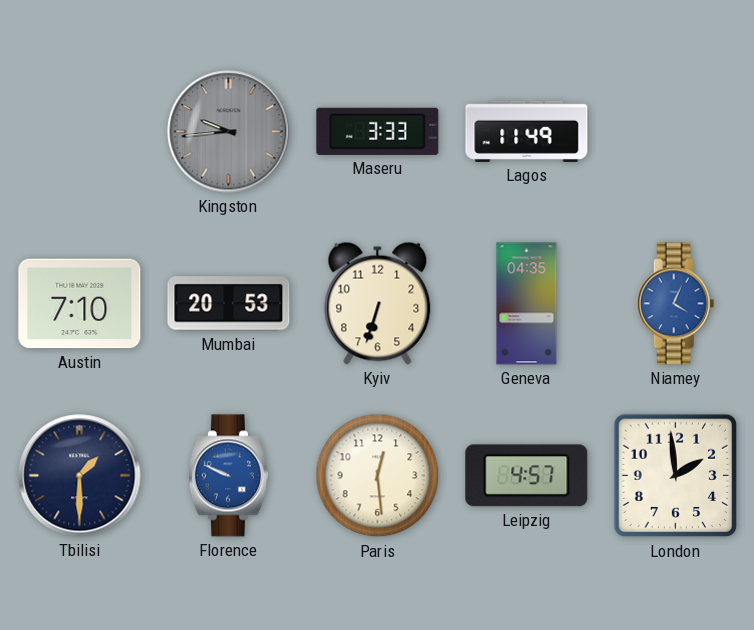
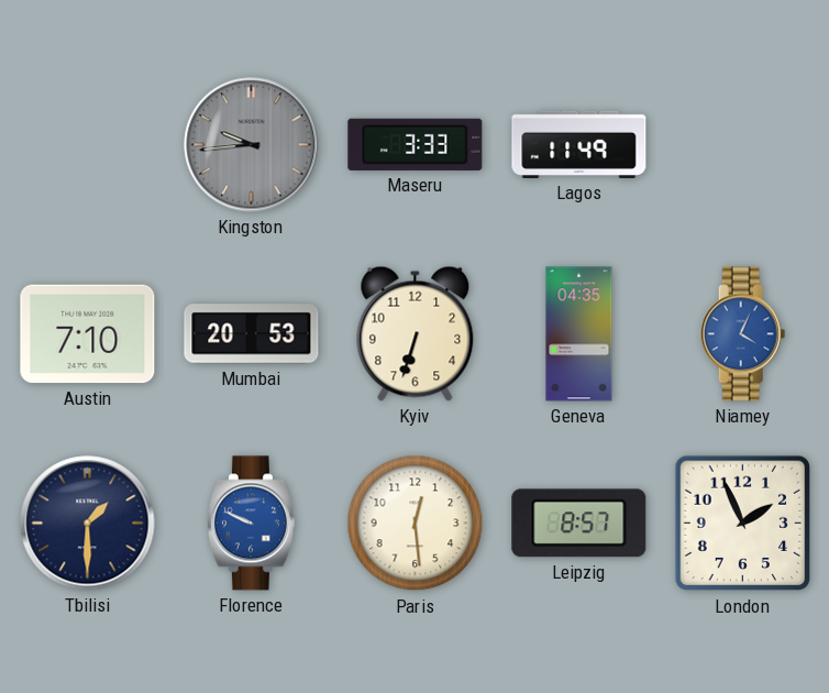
Leipzig: 4:57 -> 8:57 (579, 524)
London: 1:59 -> 1:56 (743, 524)
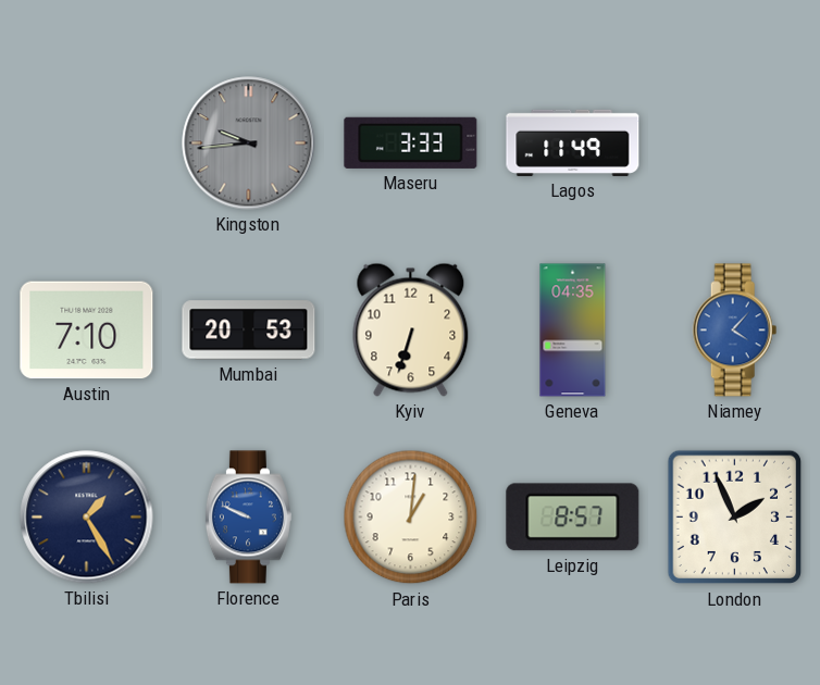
Niamey: 4:04 -> 4:07 (735, 331)
Tbilisi: 1:30 -> 1:25 (87, 518)
Paris: 12:29 -> 1:01 (411, 518)
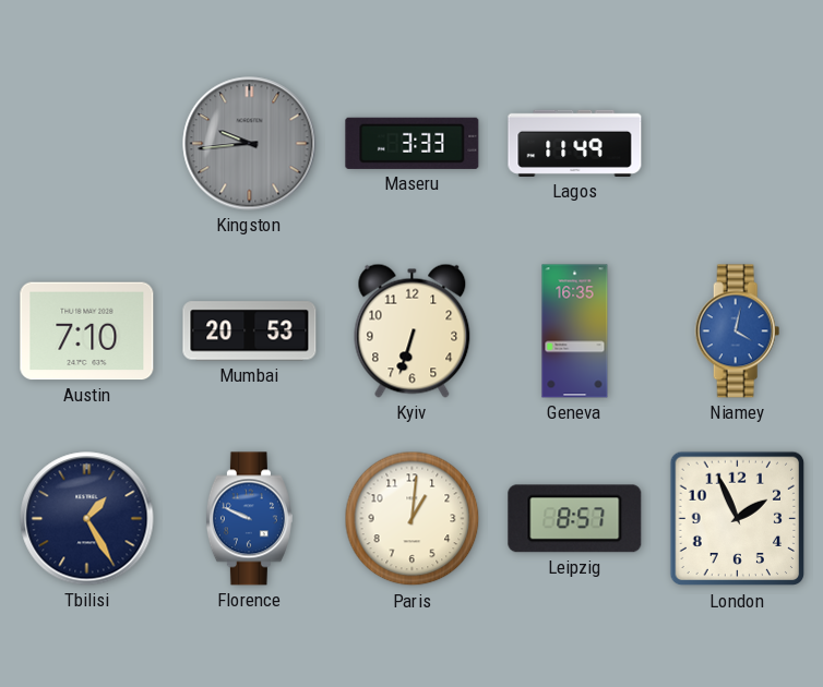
Geneva: 04:35 -> 16:35 (575, 332)
Niamey: 4:07 -> 4:02 (738, 332)
